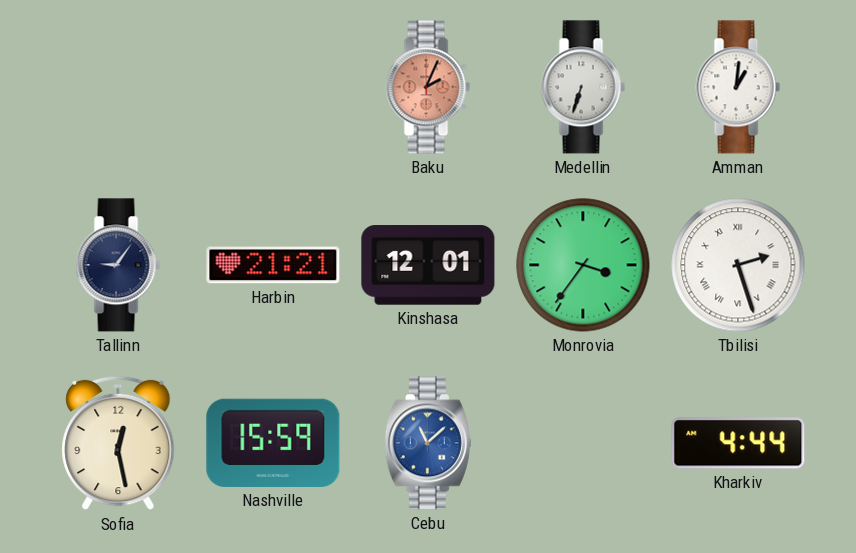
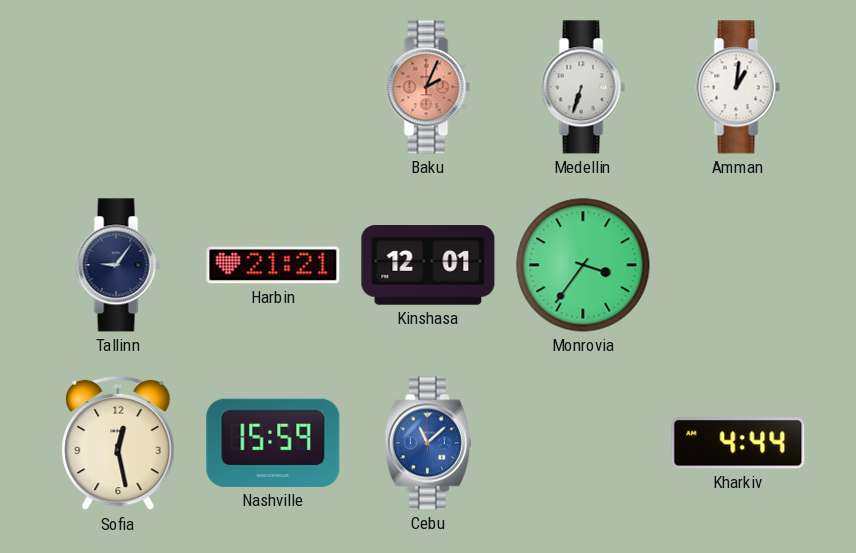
Tbilisi: 2:27 -> none (738, 265)
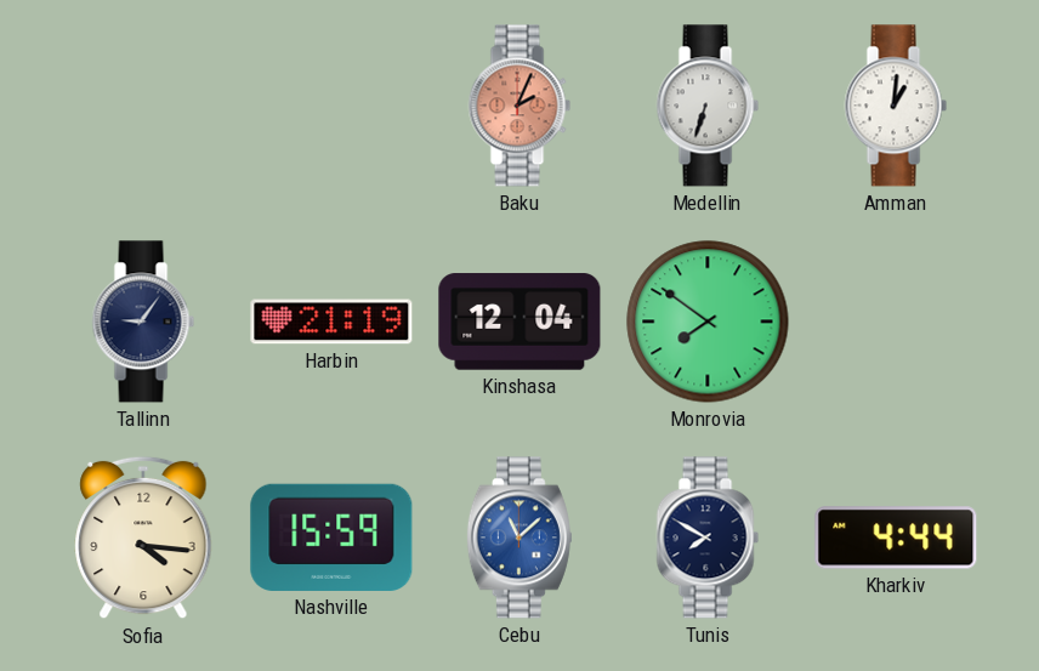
Harbin: 21:21 -> 21:19 (331, 322)
Kinshasa: 12:01 -> 12:04 (519, 322)
Monrovia: 3:36 -> 7:51 (708, 322)
Sofia: 12:28 -> 4:16 (143, 538)
Tunis: none -> 7:50 (708, 538)
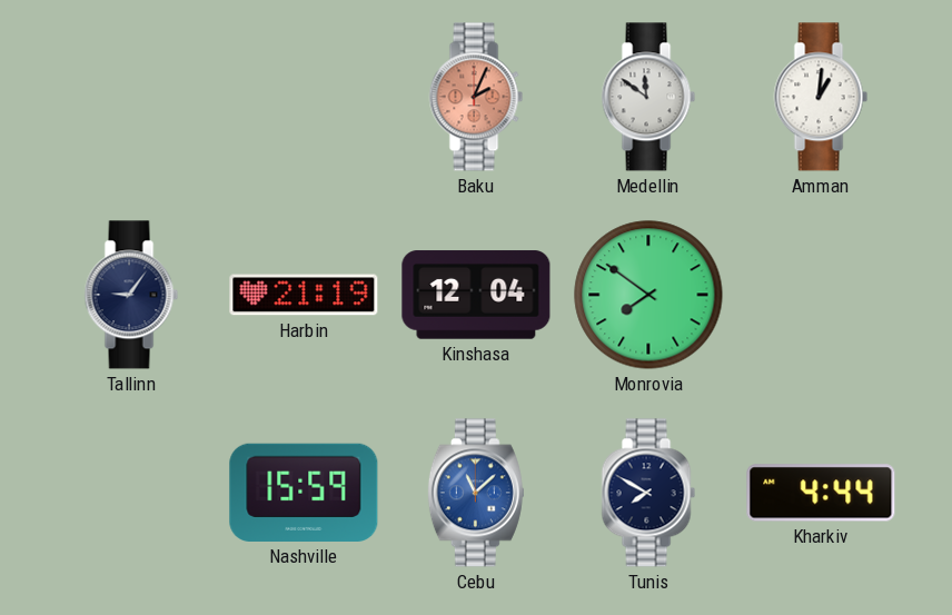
Medellin: 6:33 -> 11:51 (648, 97)
Sofia: 4:16 -> none (143, 538)
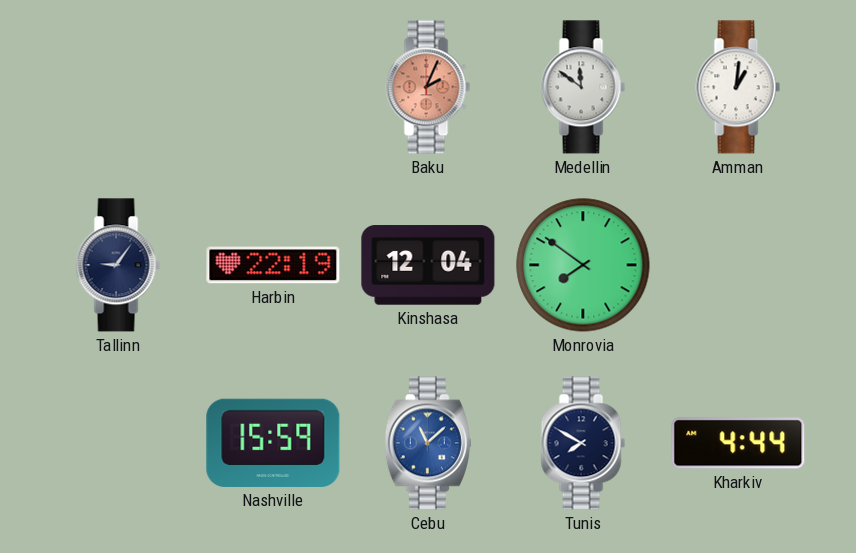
Harbin: 21:19 -> 22:19 (273, 265)
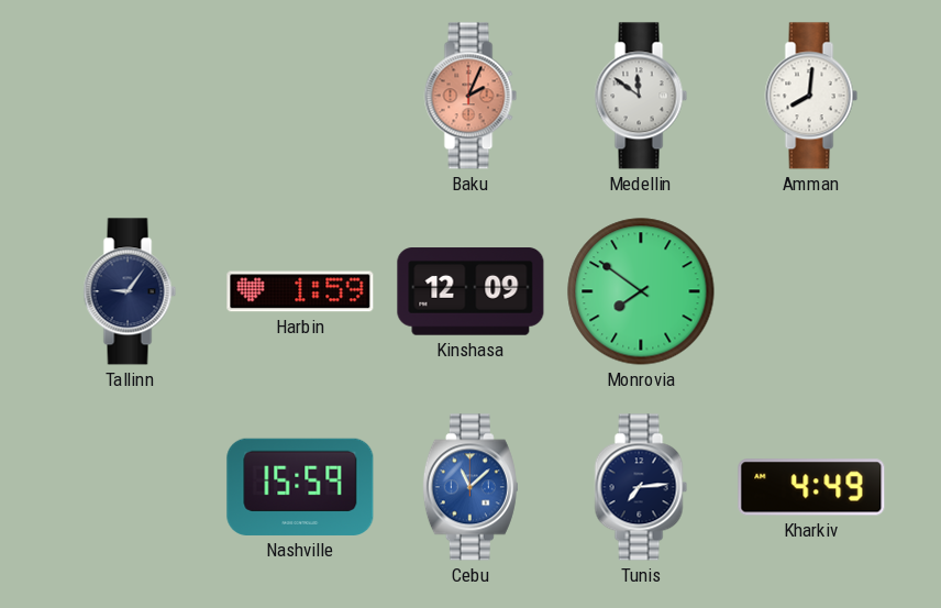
Amman: 1:01 -> 8:01 (811, 96)
Harbin: 22:19 -> 1:59 (300, 291)
Kinshasa: 12:04 -> 12:09 (470, 291)
Tunis: 7:50 -> 7:14 (641, 487)
Kharkiv: 4:44 -> 4:49 (811, 487)
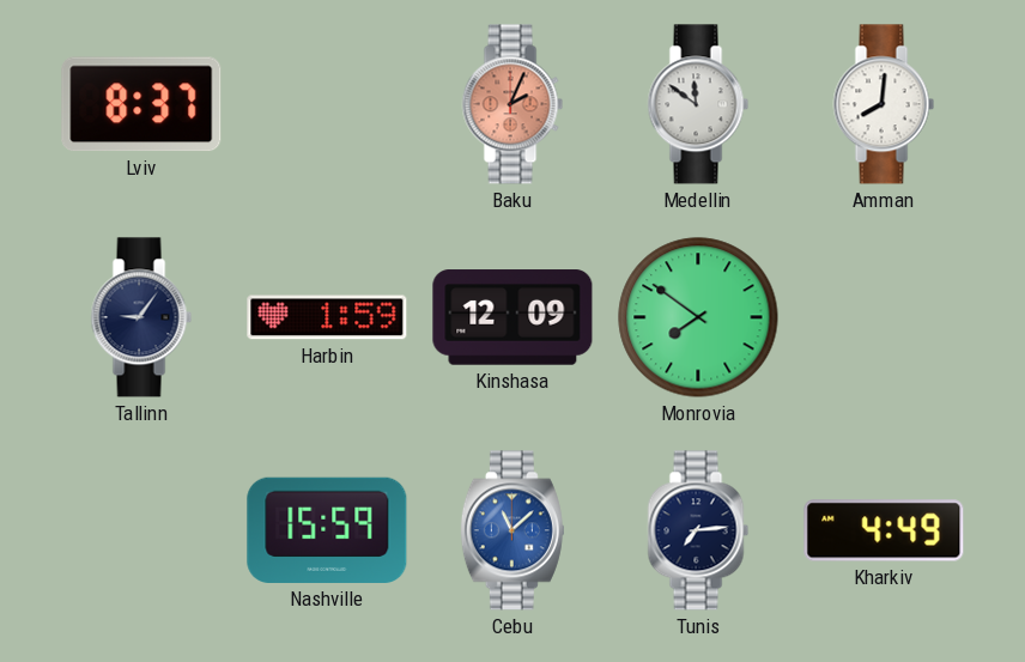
Lviv: none -> 8:37 (141, 104)
